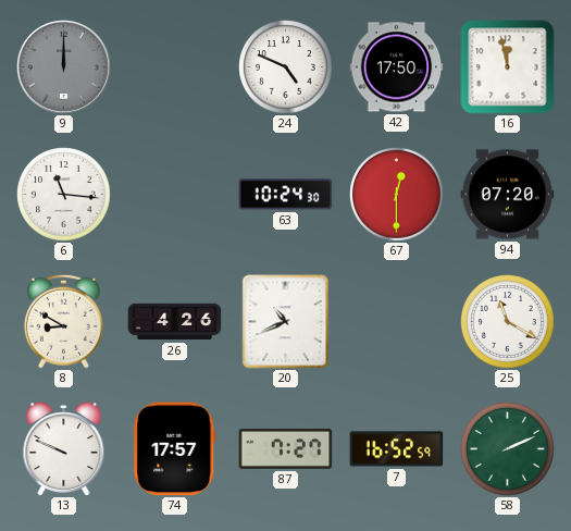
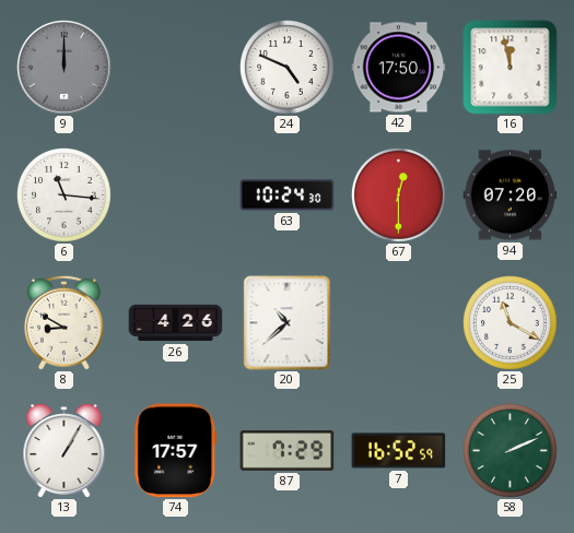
20: 10:41 -> 10:38 (288, 323)
13: 9:49 -> 1:05 (65, 451)
87: 7:27 -> 7:29 (288, 451)
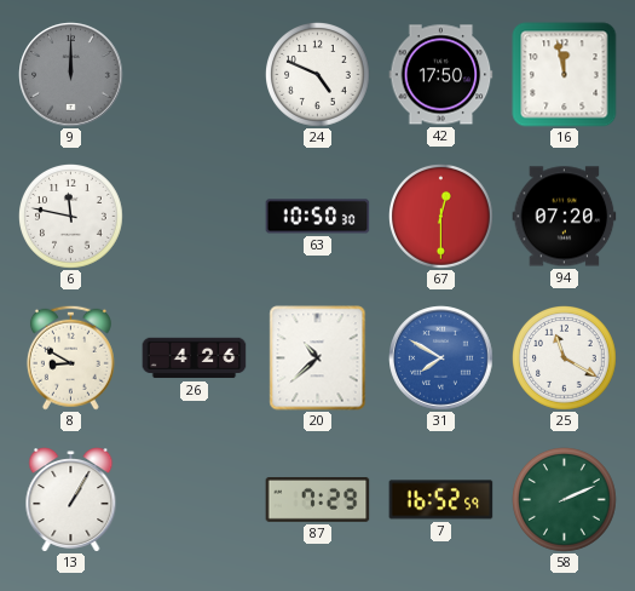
6: 11:16 -> 11:47 (71, 217)
63: 10:24 -> 10:50 (318, 217)
31: none -> 7:50 (441, 358)
74: 17:57 -> none (176, 451)
